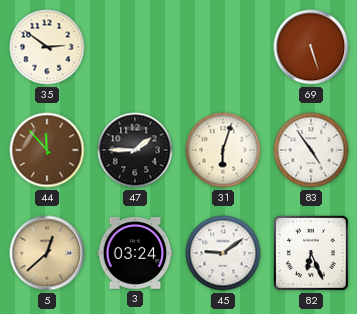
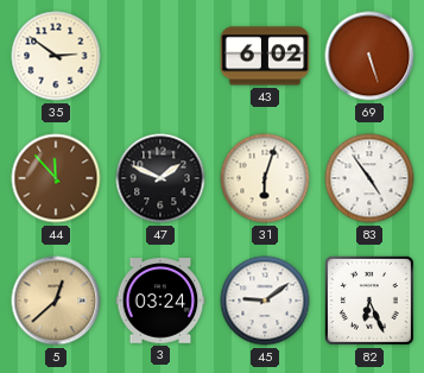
43: none -> 6:02 (265, 56)
47: 1:45 -> 1:49 (160, 178)
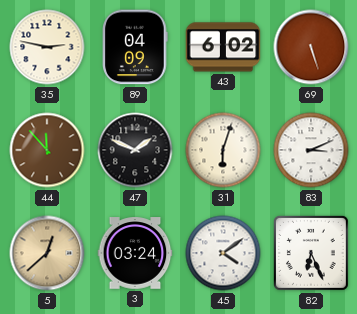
35: 2:51 -> 2:47 (47, 47)
89: none -> 04:09 (135, 47)
83: 4:54 -> 3:11 (311, 150)
45: 9:09 -> 4:09 (223, 253)
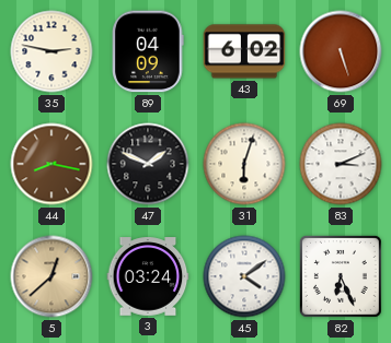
44: 11:53 -> 8:17 (51, 164)
